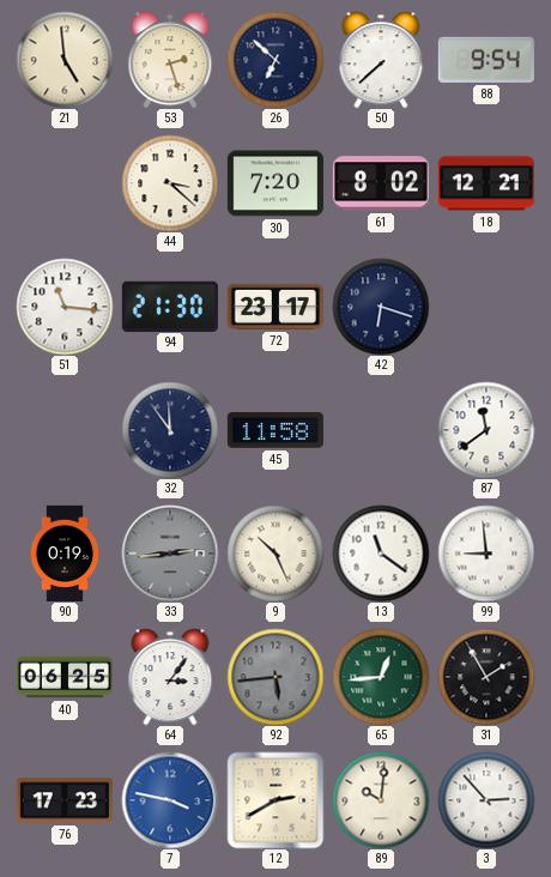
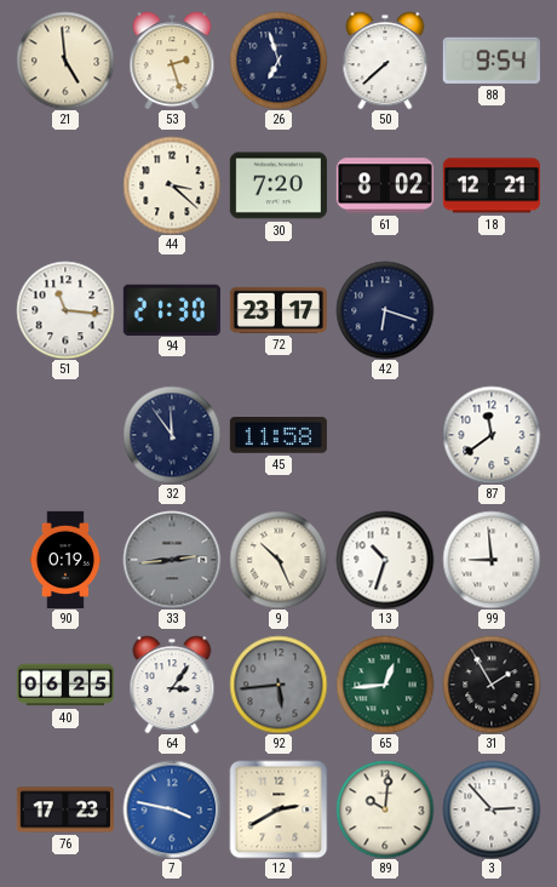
26: 6:52 -> 6:57 (278, 61)
13: 11:21 -> 10:33 (385, 560)
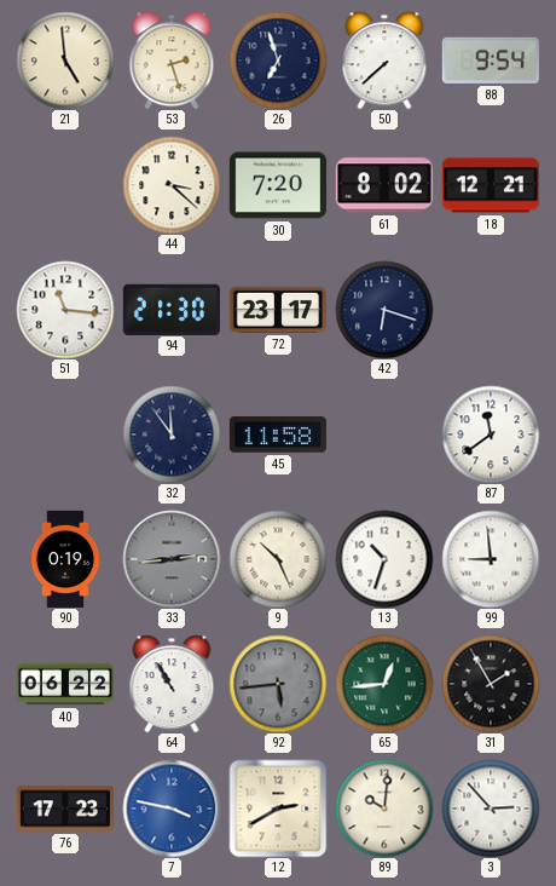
40: 06:25 -> 06:22 (64, 684)
64: 3:06 -> 10:55 (172, 684)
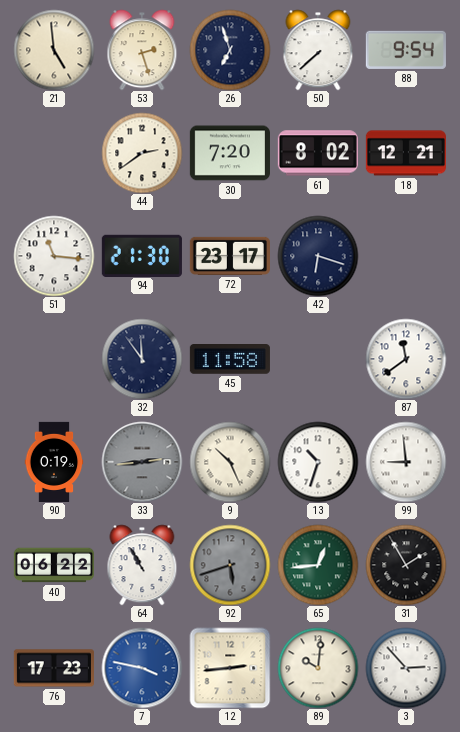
44: 3:22 -> 2:39 (142, 153)
92: 5:44 -> 5:42 (230, 565)
12: 2:40 -> 2:44 (230, 668)
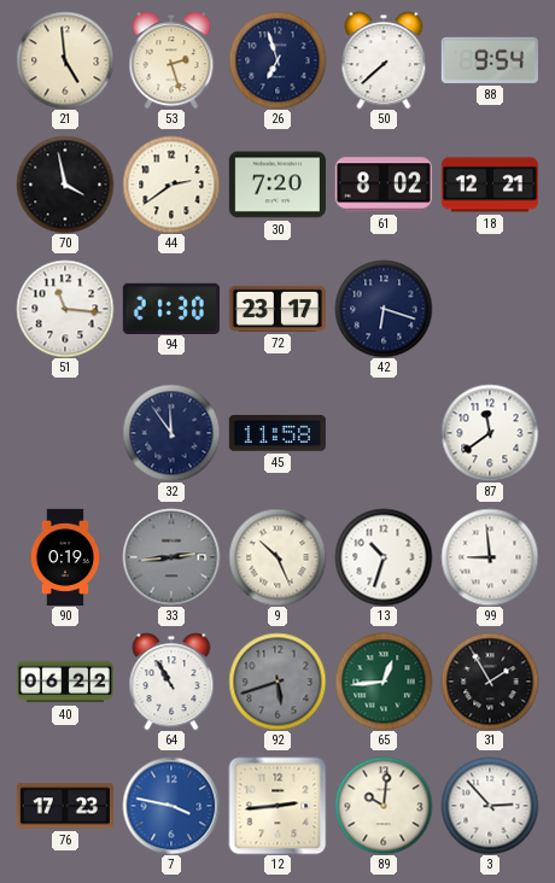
70: none -> 3:58 (65, 185)
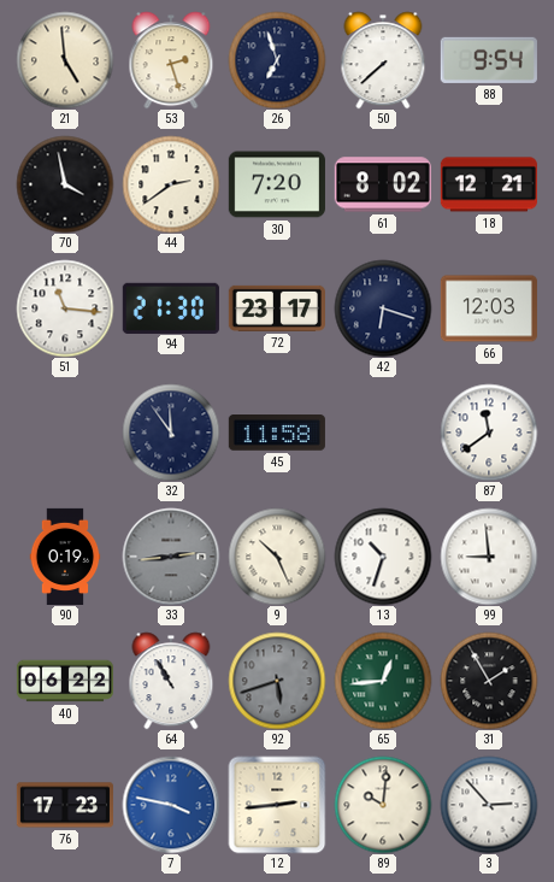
66: none -> 12:03 (489, 308)
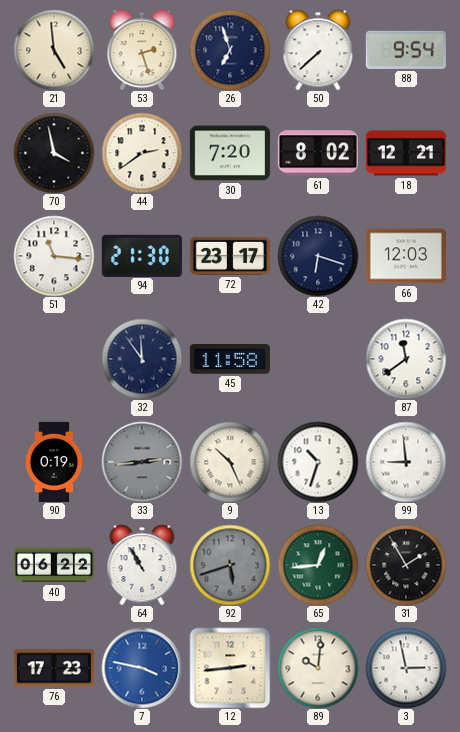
3: 2:53 -> 2:58 (406, 668)
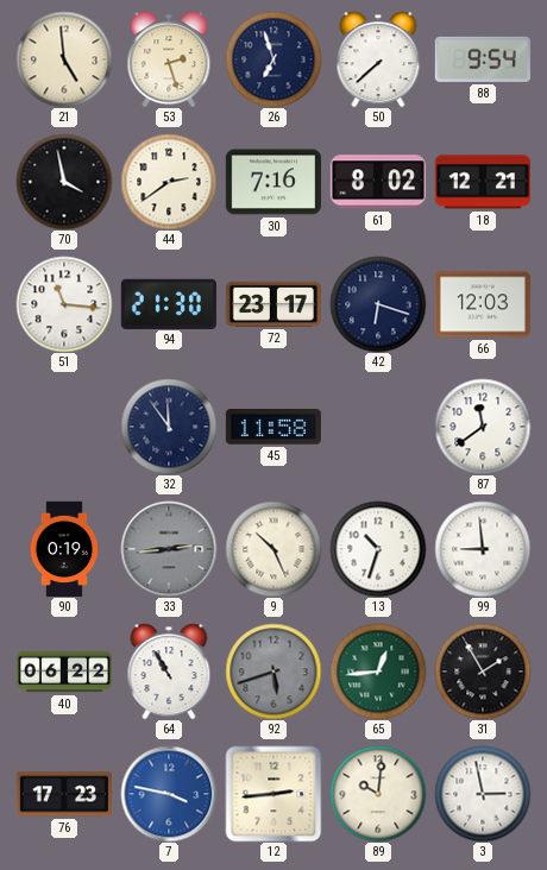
30: 7:20 -> 7:16 (273, 182)
